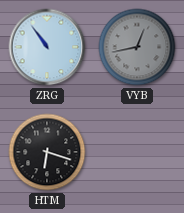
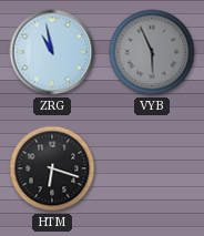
ZRG: 10:54 -> 10:58 (52, 52)
VYB: 12:43 -> 5:56 (152, 52)
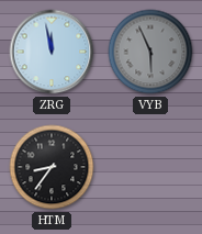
ZRG: 10:58 -> 11:58 (52, 52)
HTM: 6:18 -> 8:36 (52, 167)
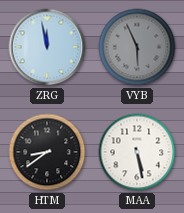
HTM: 8:36 -> 8:39 (47, 152)
MAA: none -> 5:28 (137, 152)
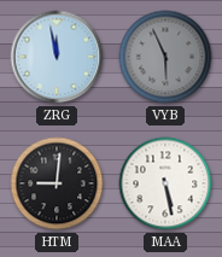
HTM: 8:39 -> 9:01 (57, 183)
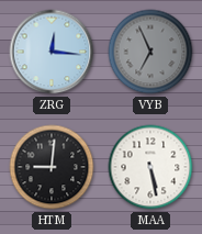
ZRG: 11:58 -> 12:16 (52, 52)
VYB: 5:56 -> 6:56 (150, 52)
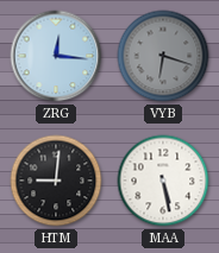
VYB: 6:56 -> 6:18 (163, 56)
